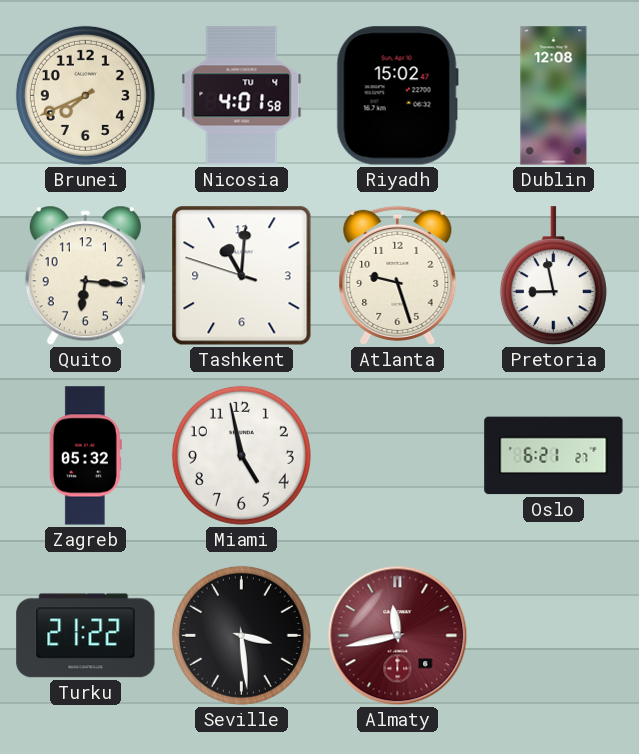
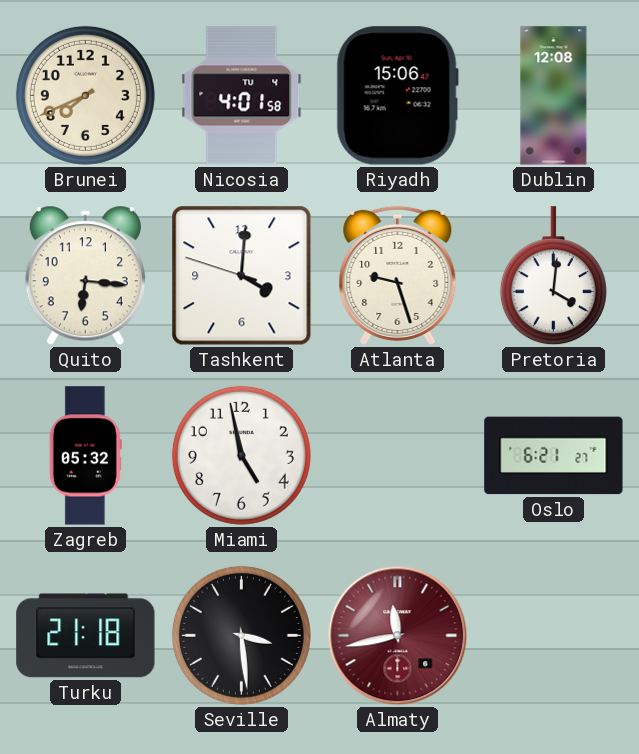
Riyadh: 15:02 -> 15:06 (397, 96)
Tashkent: 11:00 -> 4:00 (242, 276)
Pretoria: 8:58 -> 4:01 (553, 276)
Turku: 21:22 -> 21:18 (86, 636)
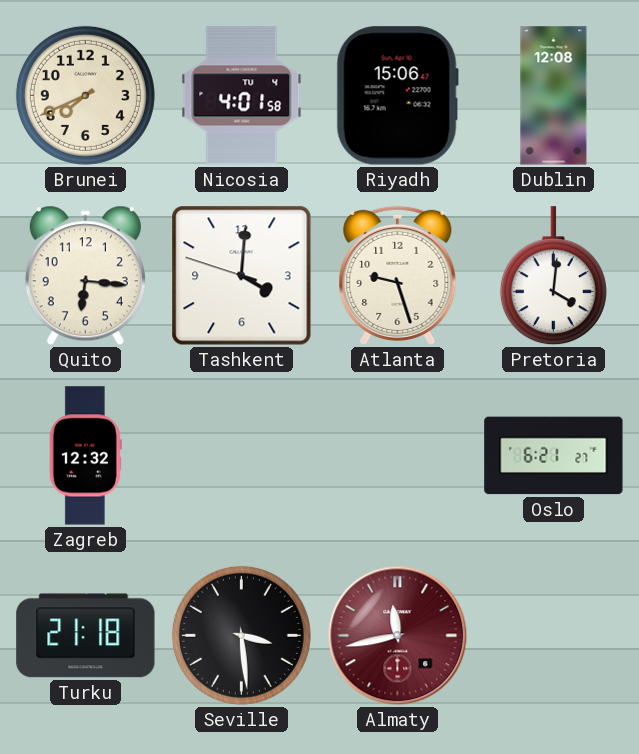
Zagreb: 05:32 -> 12:32 (85, 456)
Miami: 4:58 -> none (241, 455)
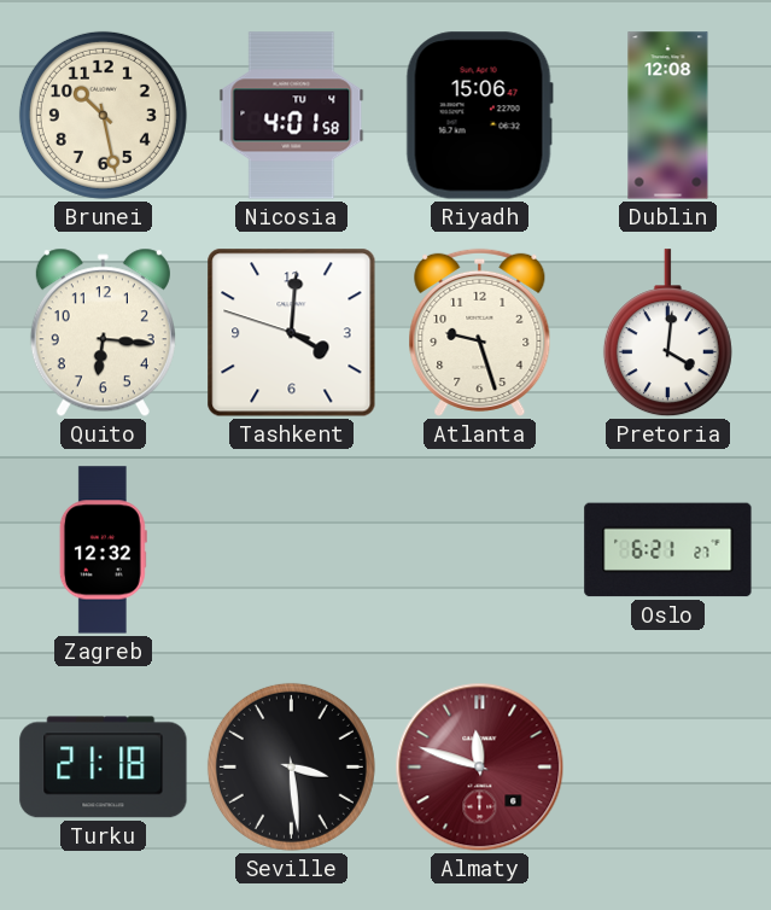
Brunei: 7:41 -> 10:28 (103, 115)
Almaty: 11:43 -> 11:48 (480, 768)
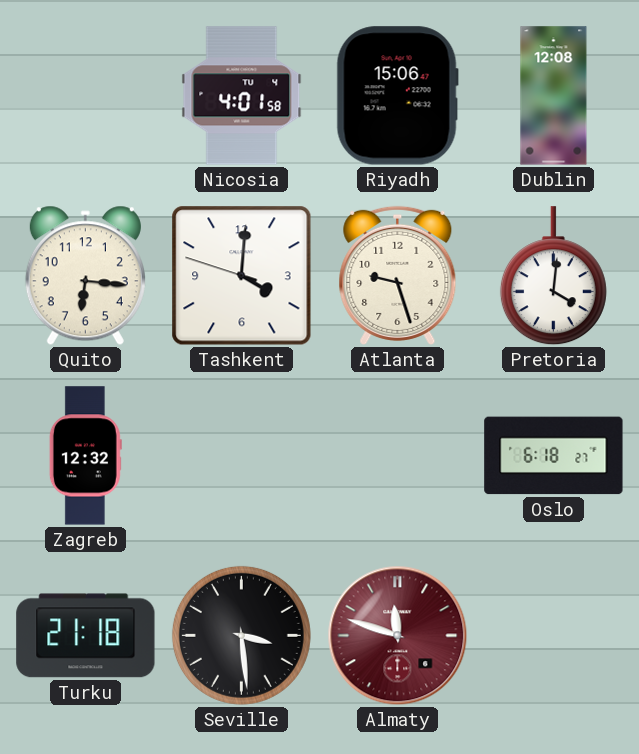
Brunei: 10:28 -> none (103, 115)
Oslo: 6:21 -> 6:18 (554, 456)
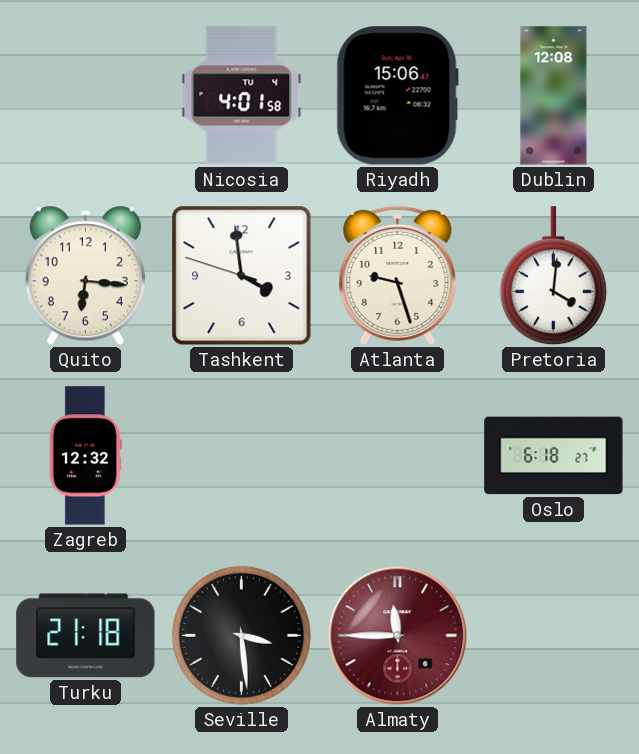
Tashkent: 4:00 -> 3:58 (242, 276)
Almaty: 11:48 -> 11:45 (398, 636)
